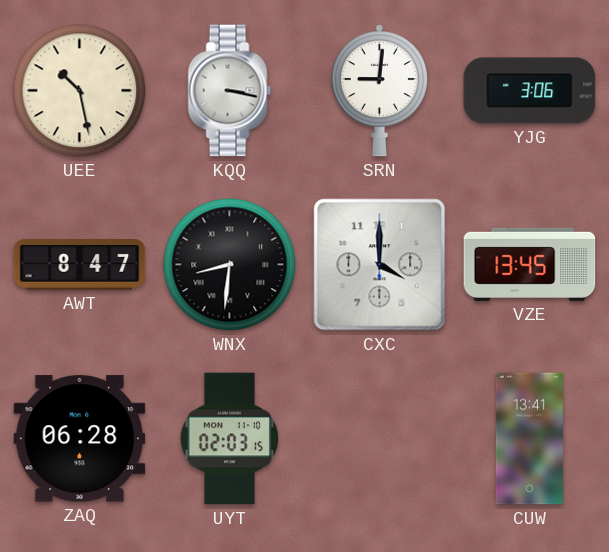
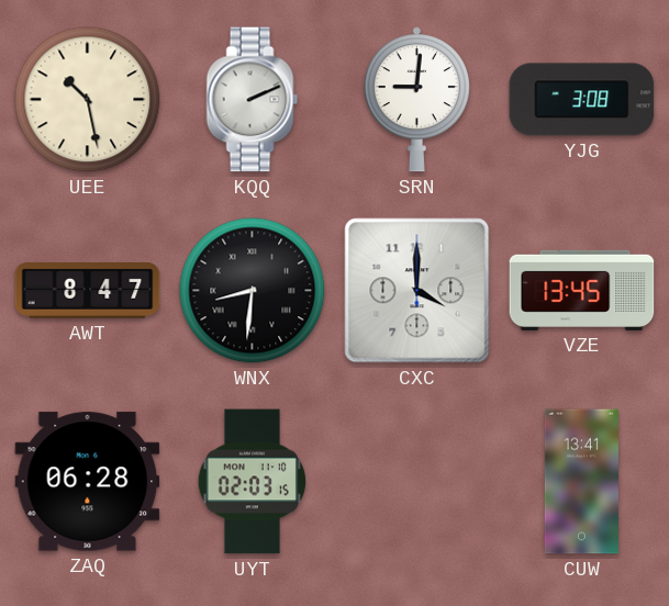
KQQ: 3:17 -> 2:11 (253, 100)
YJG: 3:06 -> 3:08 (582, 100)
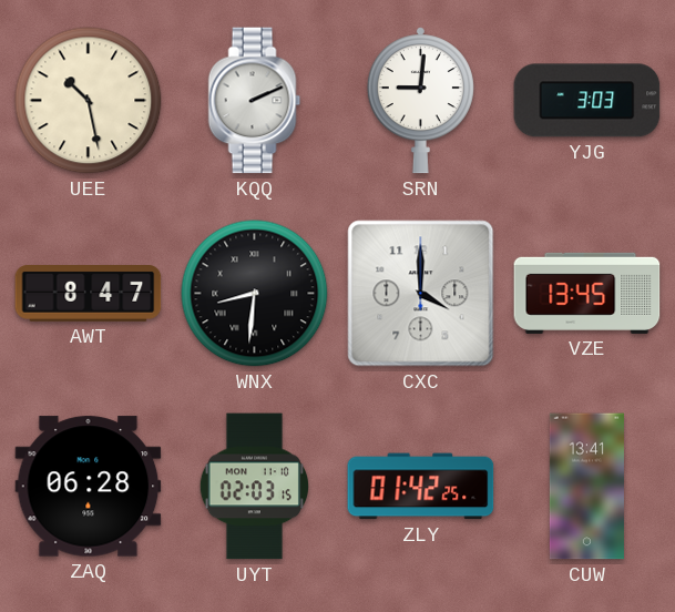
YJG: 3:08 -> 3:03 (587, 101)
ZLY: none -> 01:42 (421, 487)
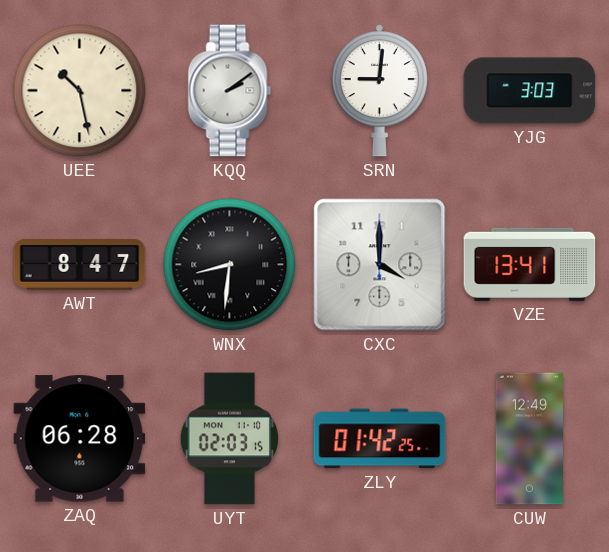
KQQ: 2:11 -> 2:09 (230, 91)
VZE: 13:45 -> 13:41 (530, 264)
CUW: 13:41 -> 12:49 (529, 439)
